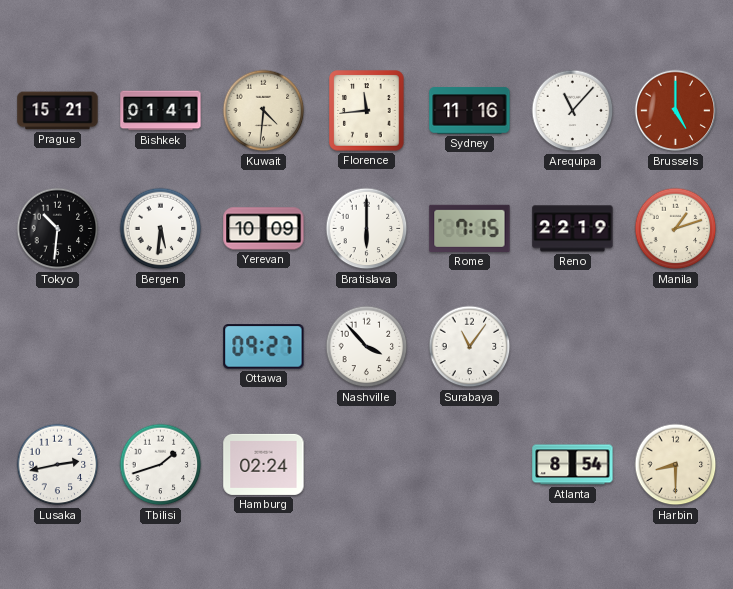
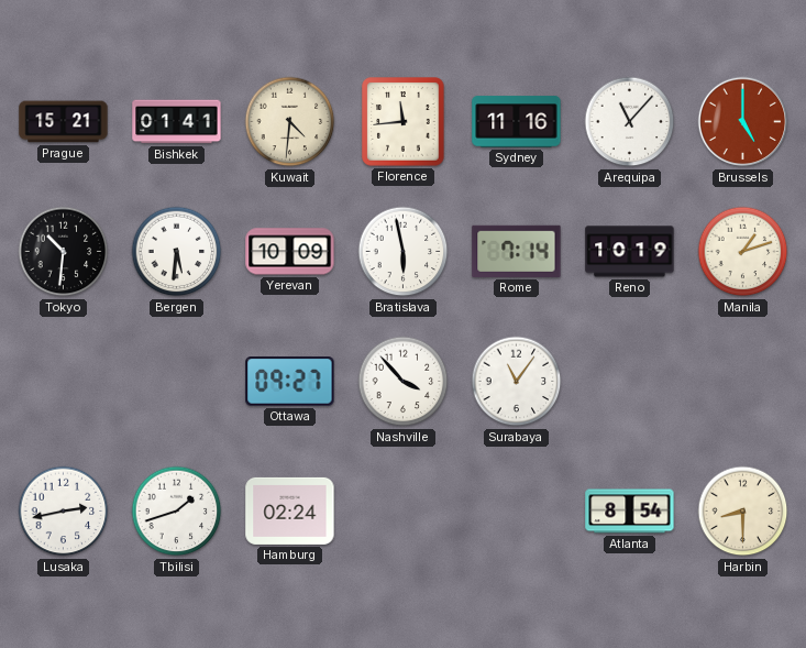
Bratislava: 6:00 -> 5:58 (404, 252)
Rome: 7:15 -> 7:14 (517, 251)
Reno: 22:19 -> 10:19 (630, 252)
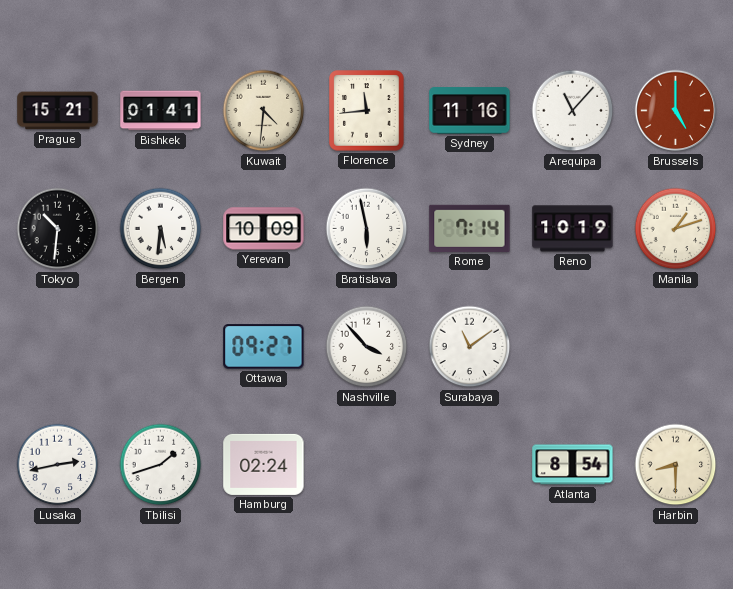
Surabaya: 11:06 -> 11:09 (470, 347)
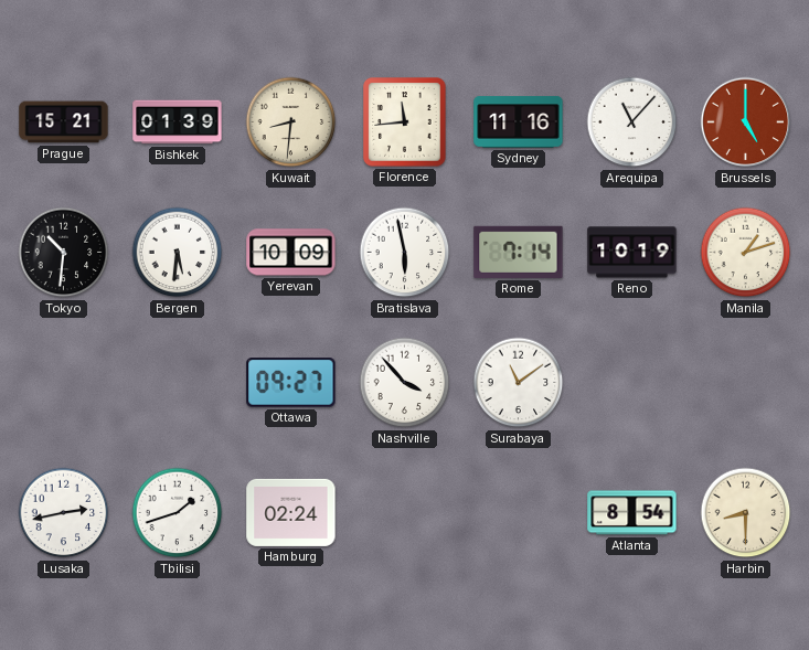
Bishkek: 01:41 -> 01:39 (178, 122)
Kuwait: 4:31 -> 8:31 (291, 122)
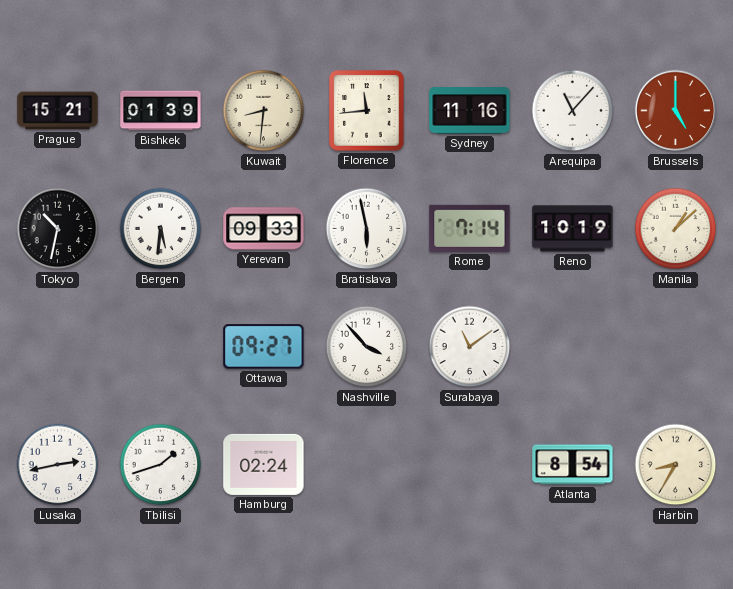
Tokyo: 10:31 -> 10:32 (58, 229)
Yerevan: 10:09 -> 09:33 (264, 229)
Manila: 1:12 -> 1:08 (676, 229)
Harbin: 8:30 -> 8:35 (676, 465)
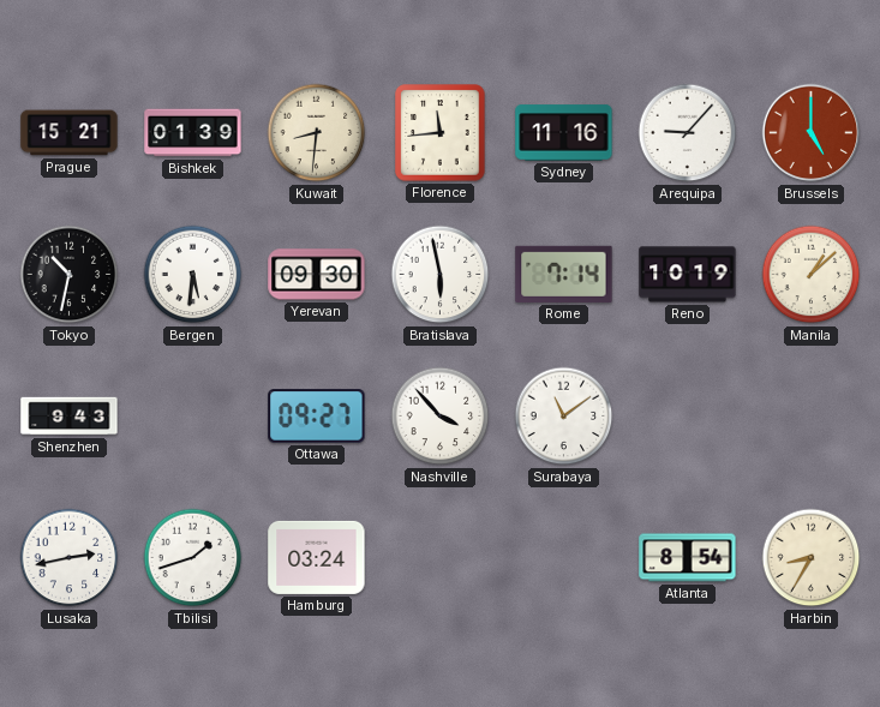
Arequipa: 11:07 -> 9:07 (688, 133)
Yerevan: 09:33 -> 09:30 (317, 275)
Shenzhen: none -> 9:43 (70, 417)
Hamburg: 02:24 -> 03:24 (317, 557)
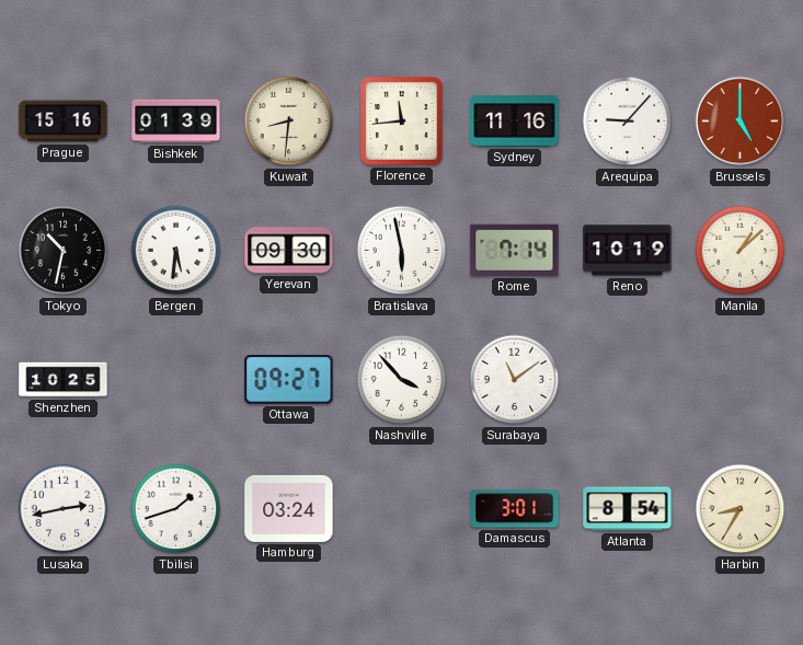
Prague: 15:21 -> 15:16 (64, 122)
Shenzhen: 9:43 -> 10:25 (64, 380)
Damascus: none -> 3:01 (515, 509)
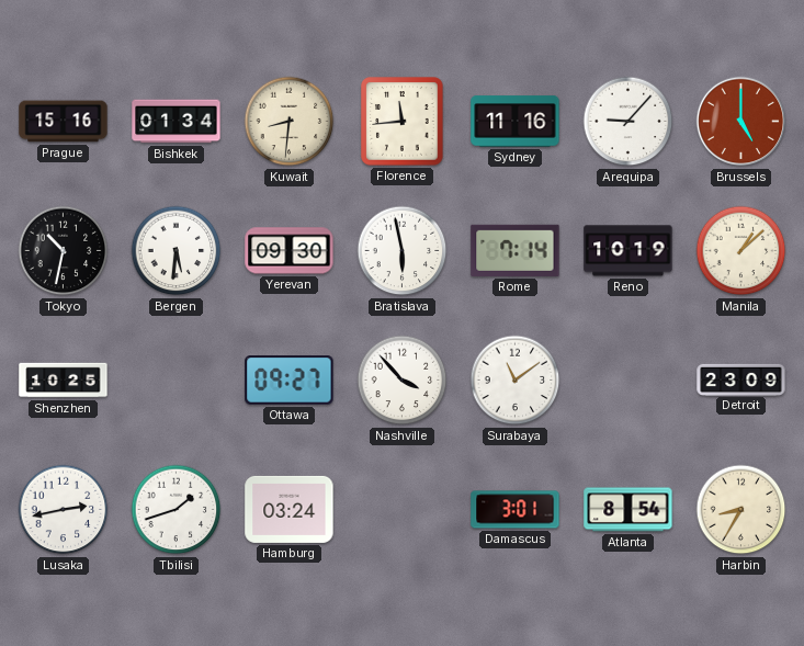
Bishkek: 01:39 -> 01:34 (177, 122)
Detroit: none -> 23:09 (741, 379)
